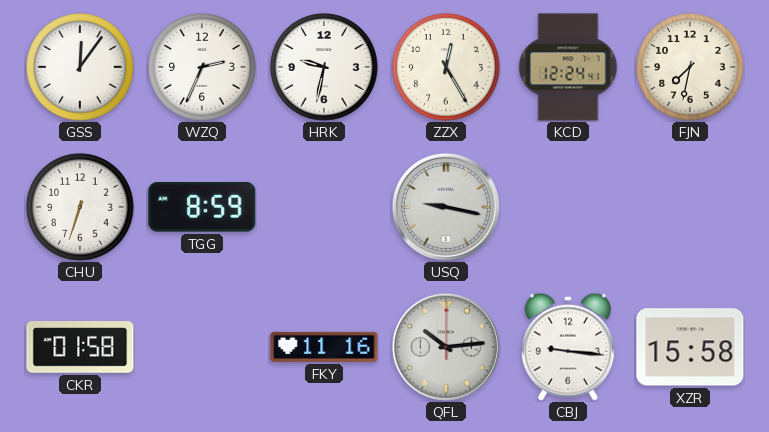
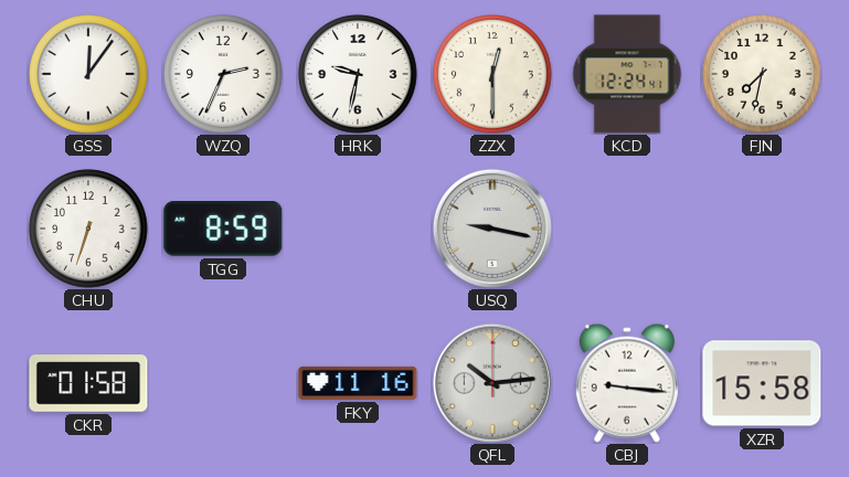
ZZX: 12:25 -> 12:30 (492, 74)
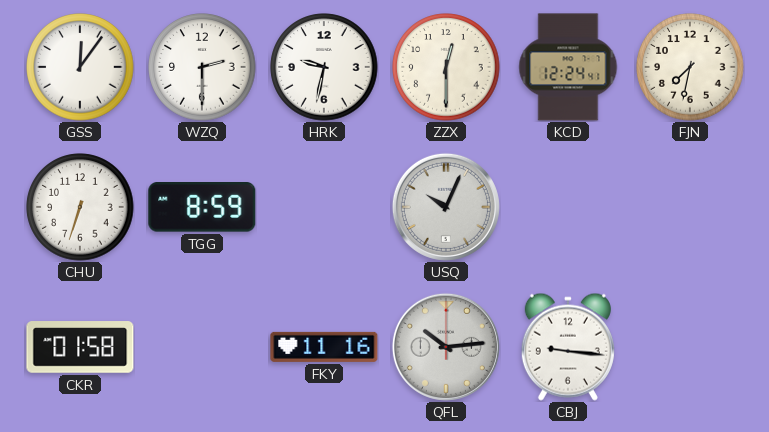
WZQ: 2:34 -> 2:30 (202, 67)
USQ: 9:17 -> 10:04 (446, 207)
XZR: 15:58 -> none (762, 383)
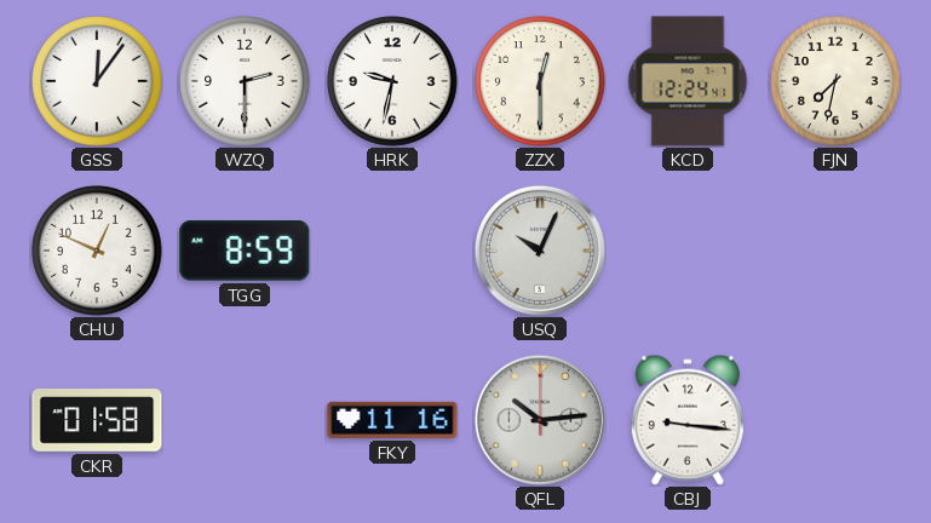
CHU: 6:33 -> 12:49 (97, 251)
